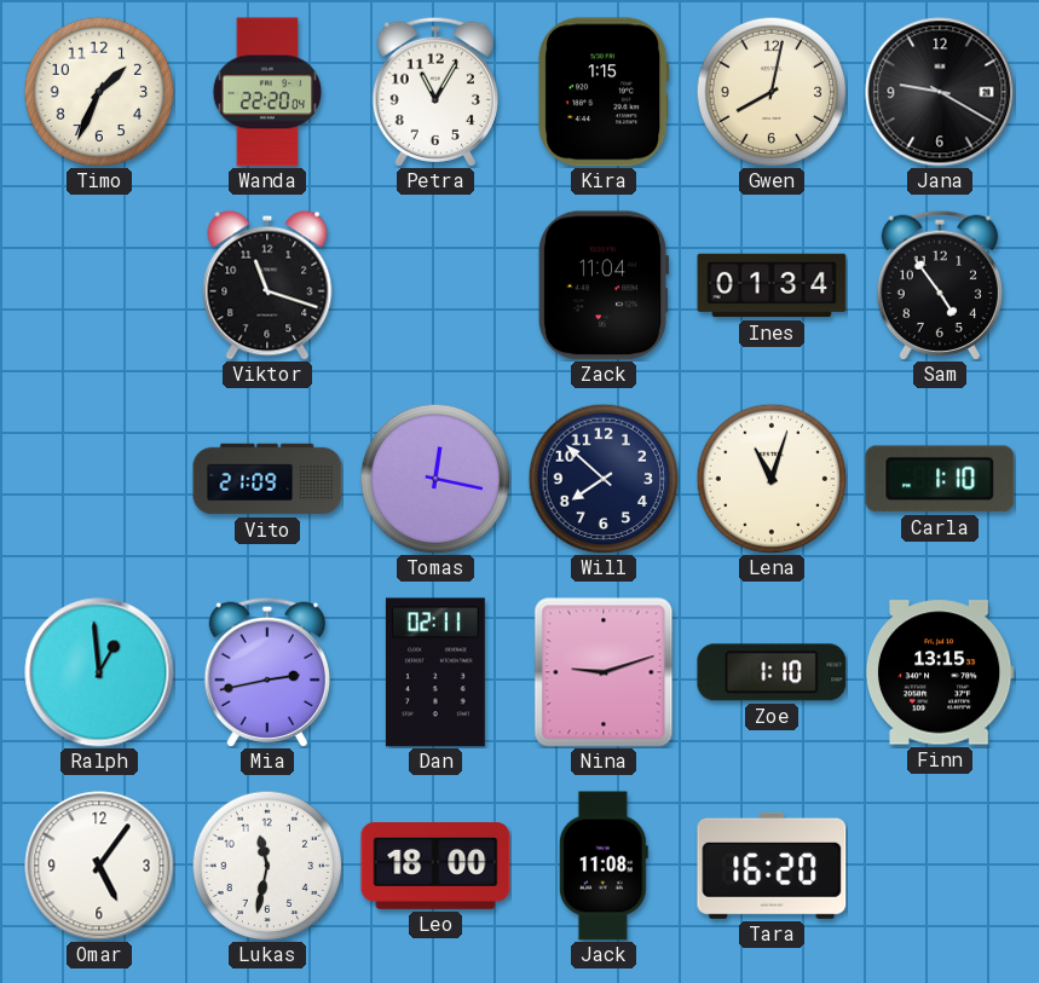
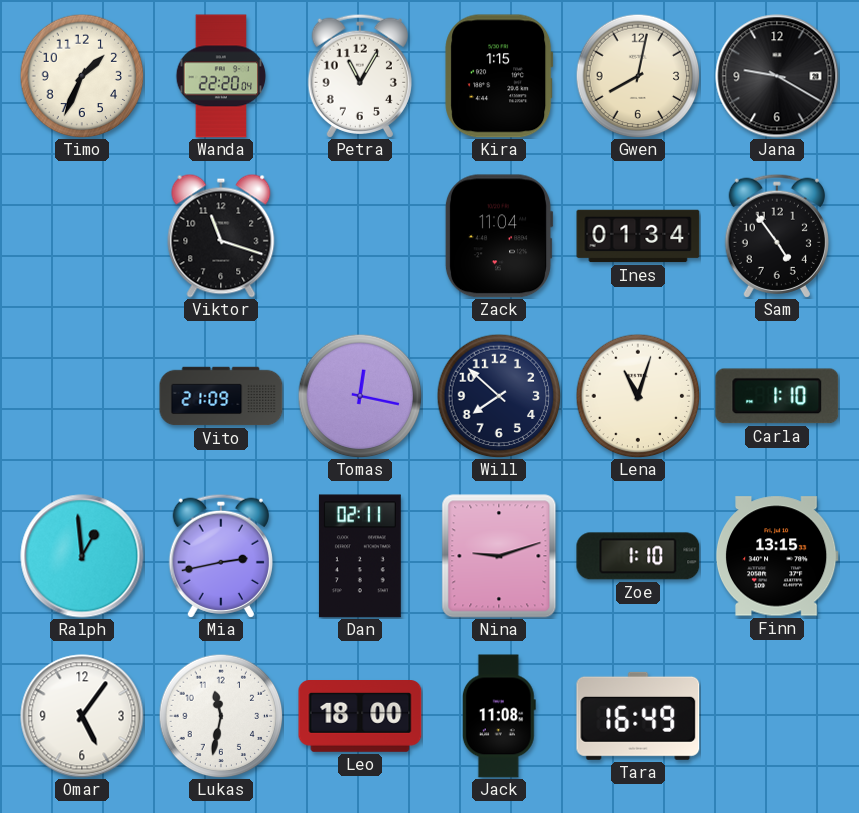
Tara: 16:20 -> 16:49 (638, 716)
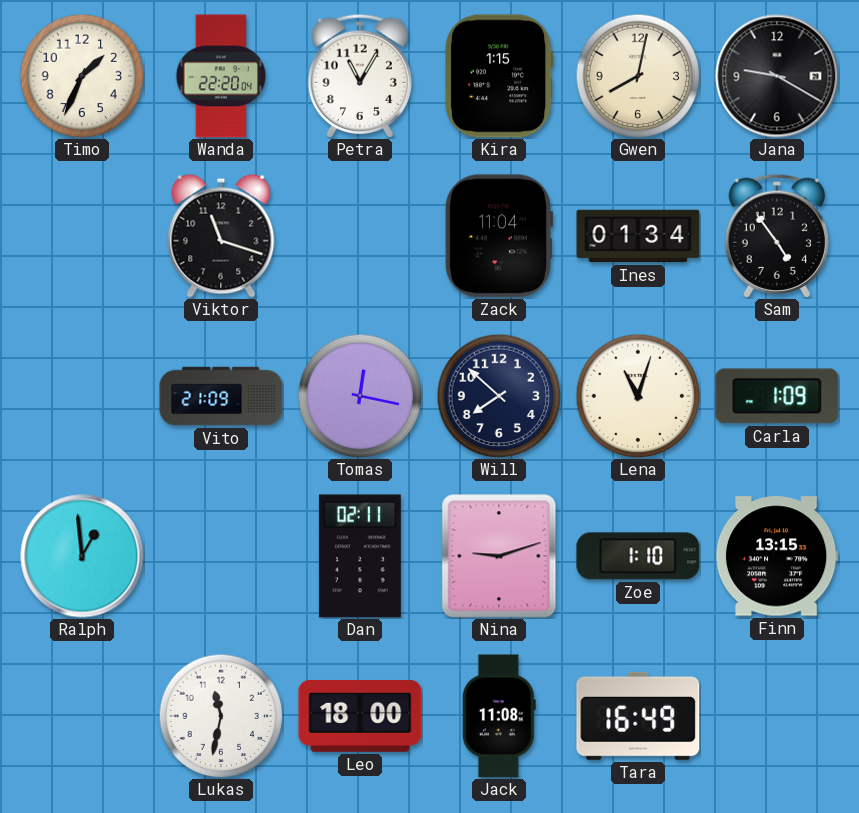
Carla: 1:10 -> 1:09 (777, 396)
Mia: 2:43 -> none (221, 556)
Omar: 5:06 -> none (82, 716)
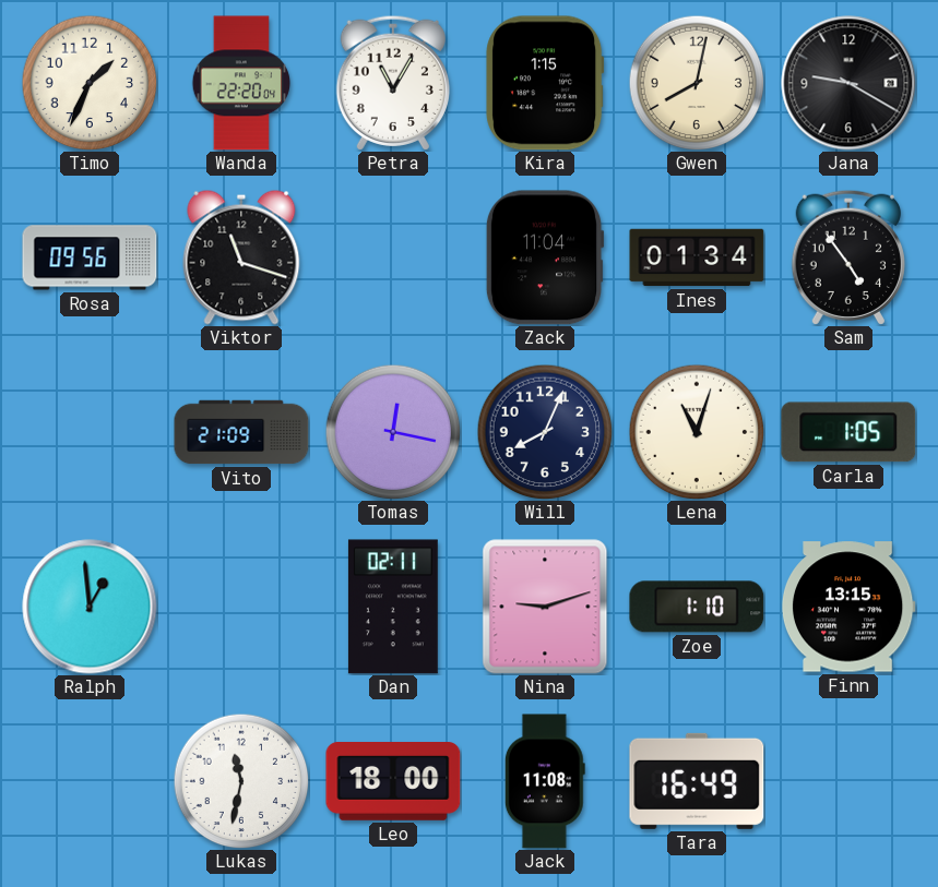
Rosa: none -> 09:56 (90, 257)
Will: 7:52 -> 8:04 (545, 432)
Carla: 1:09 -> 1:05 (848, 432)
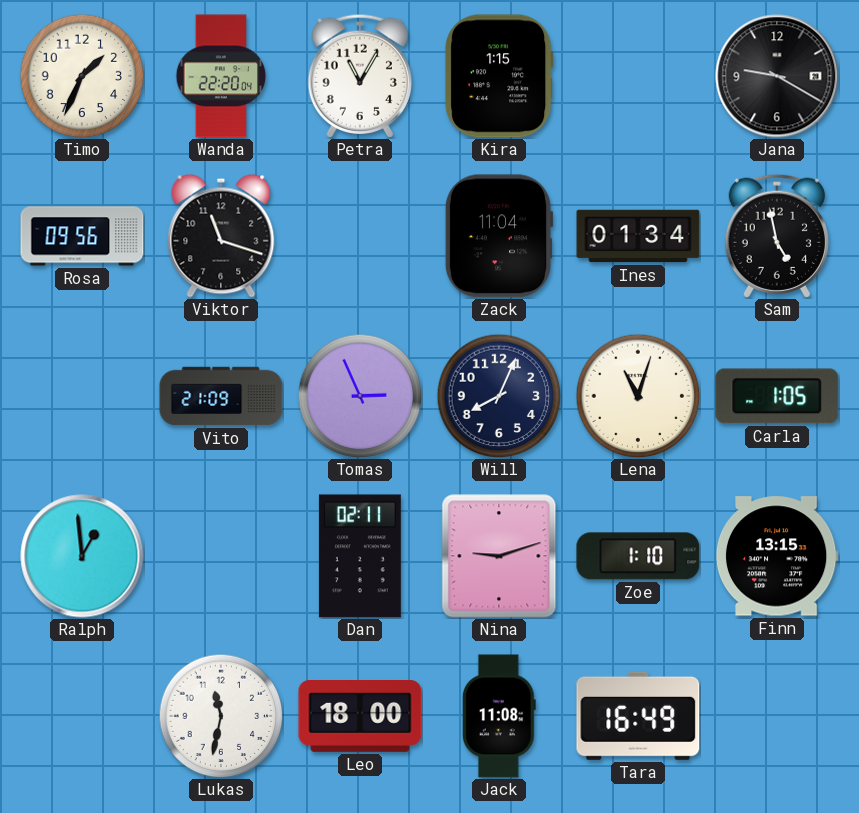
Gwen: 8:02 -> none (697, 83)
Sam: 4:54 -> 4:58 (777, 236)
Tomas: 12:17 -> 2:56 (360, 396)
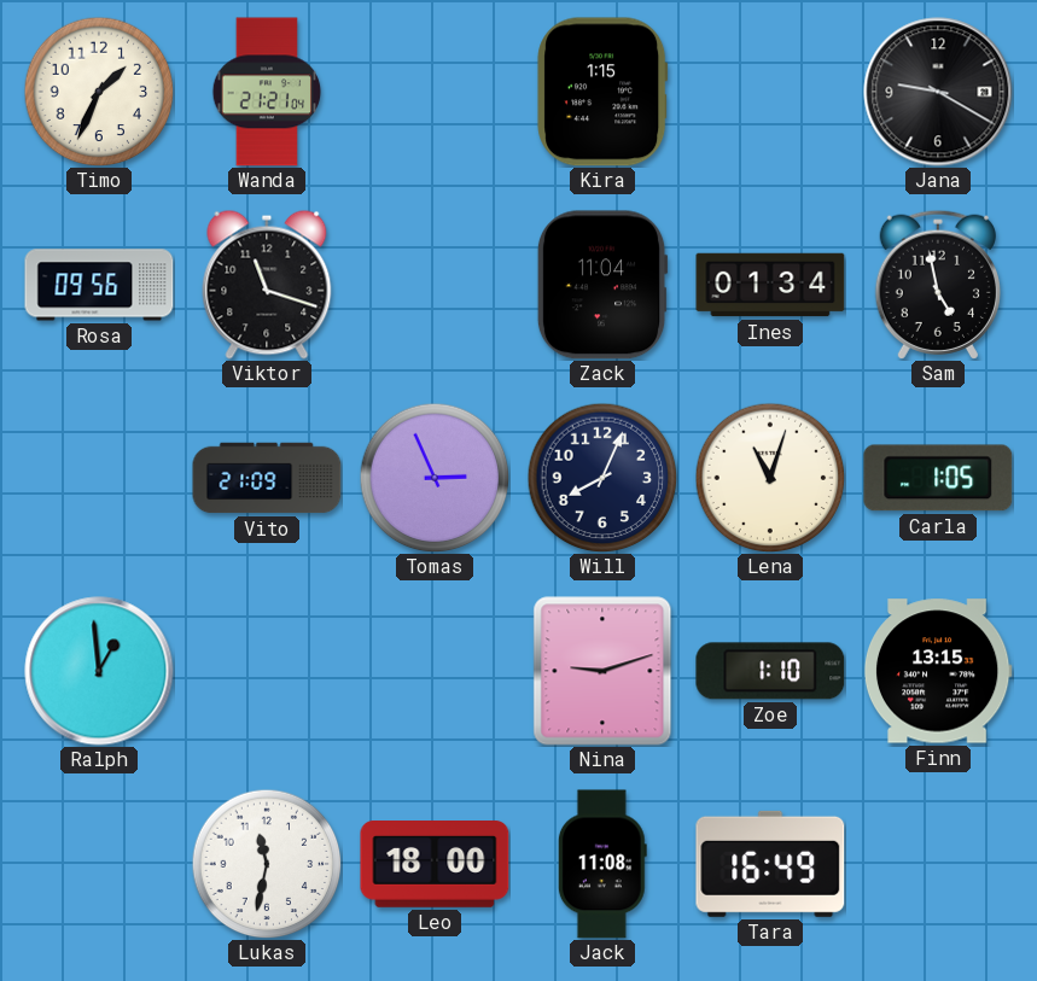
Wanda: 22:20 -> 21:21 (267, 92)
Petra: 11:05 -> none (360, 76)
Dan: 02:11 -> none (360, 556)
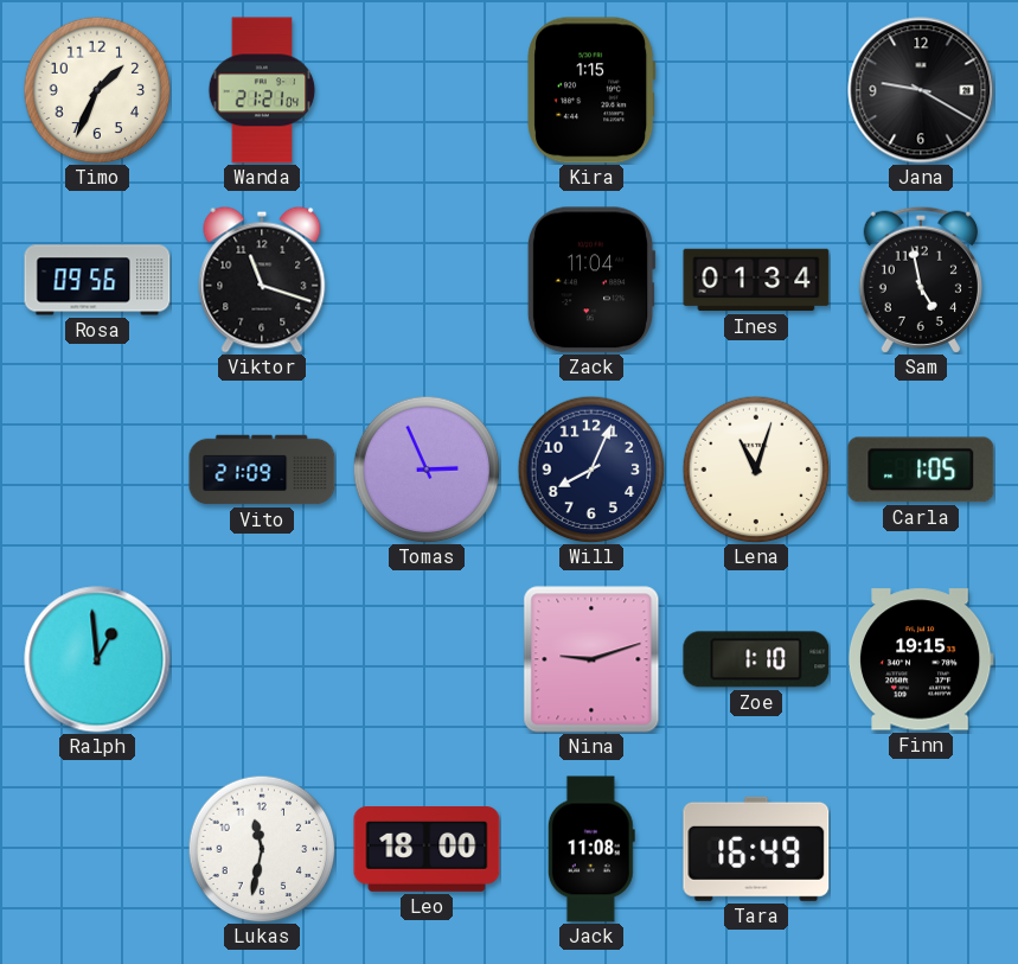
Finn: 13:15 -> 19:15 (921, 659)
